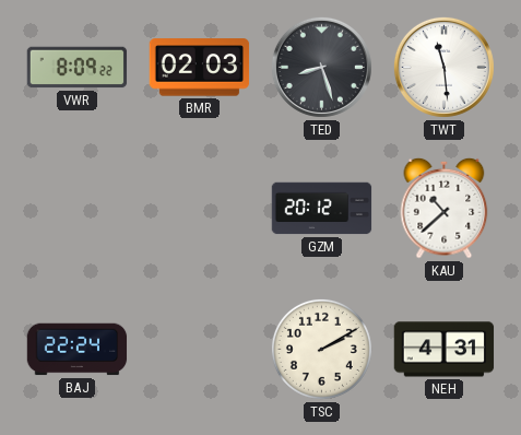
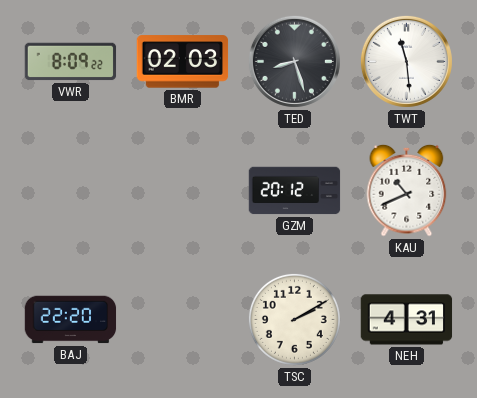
KAU: 10:38 -> 10:41 (407, 190)
BAJ: 22:24 -> 22:20 (71, 320)
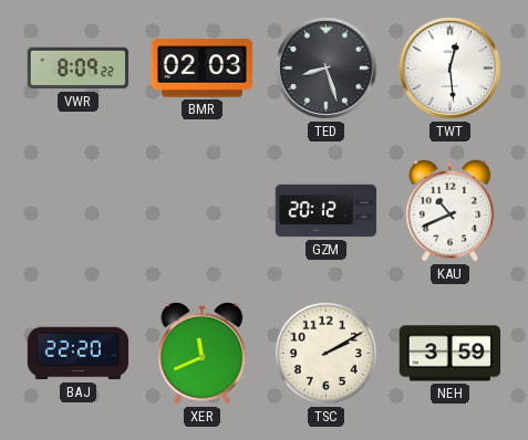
TWT: 11:29 -> 12:29 (449, 67)
XER: none -> 11:41 (203, 353)
NEH: 4:31 -> 3:59 (451, 354)
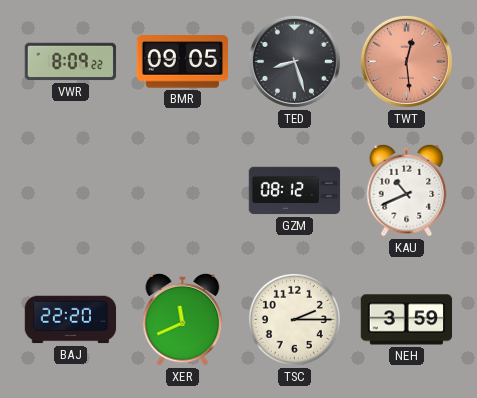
BMR: 02:03 -> 09:05 (183, 62)
TWT dial: white -> salmon (406, 61)
GZM: 20:12 -> 08:12 (295, 191)
TSC: 2:10 -> 2:15 (294, 319)
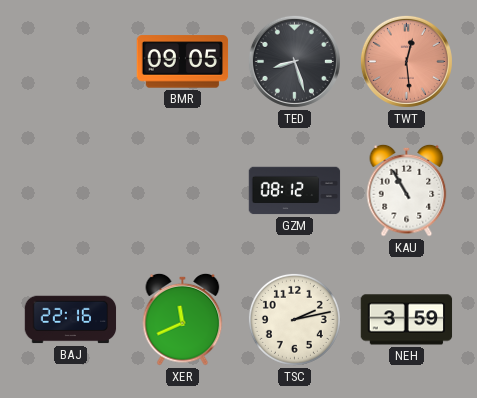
VWR: 8:09 -> none (71, 62)
KAU: 10:41 -> 10:55 (407, 190)
BAJ: 22:20 -> 22:16 (71, 320)
TSC: 2:15 -> 2:13 (294, 319)
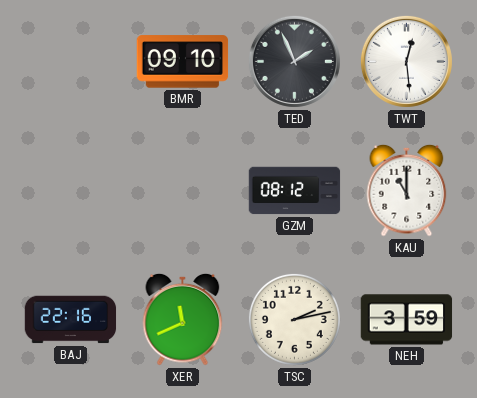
BMR: 09:05 -> 09:10 (183, 62)
TED: 8:27 -> 1:56 (294, 61)
TWT dial: salmon -> white (406, 61)
KAU: 10:55 -> 11:00 (407, 190)
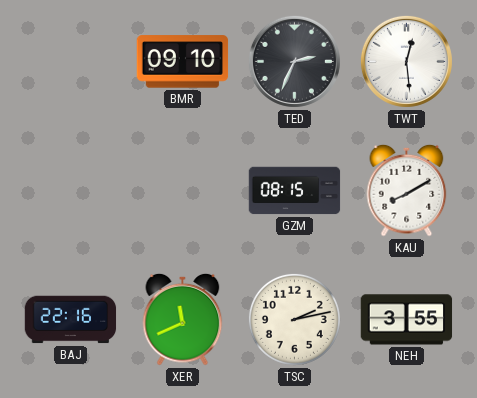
TED: 1:56 -> 2:34 (294, 61)
GZM: 08:12 -> 08:15 (295, 191)
KAU: 11:00 -> 8:10 (407, 190)
NEH: 3:59 -> 3:55 (407, 320)
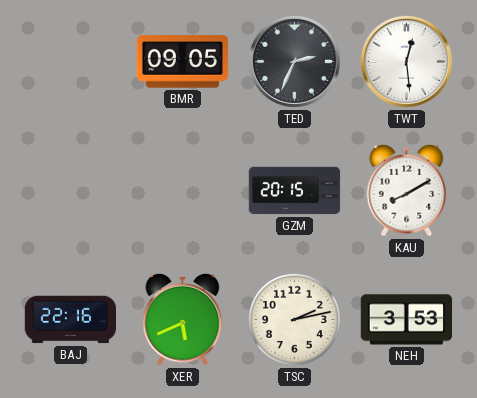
BMR: 09:10 -> 09:05 (183, 62)
GZM: 08:15 -> 20:15 (295, 191)
XER: 11:41 -> 5:41 (183, 319)
NEH: 3:55 -> 3:53 (407, 320)
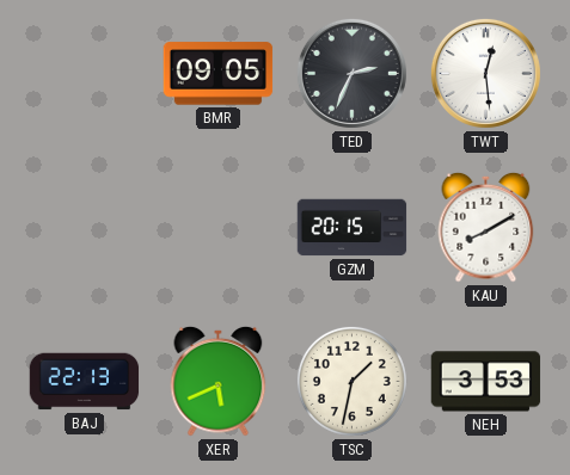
BAJ: 22:16 -> 22:13 (85, 382)
TSC: 2:13 -> 1:32 (351, 381)
